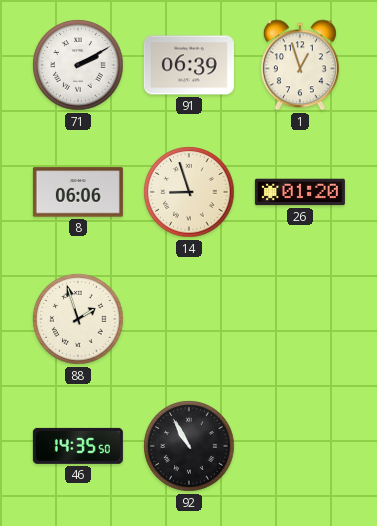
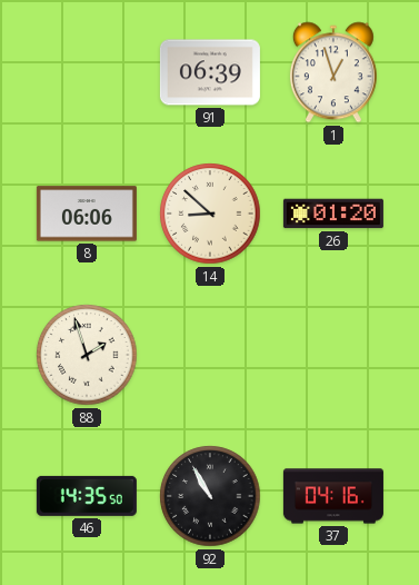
71: 2:10 -> none (78, 65)
14: 8:57 -> 8:52 (210, 214)
37: none -> 04:16 (333, 496)
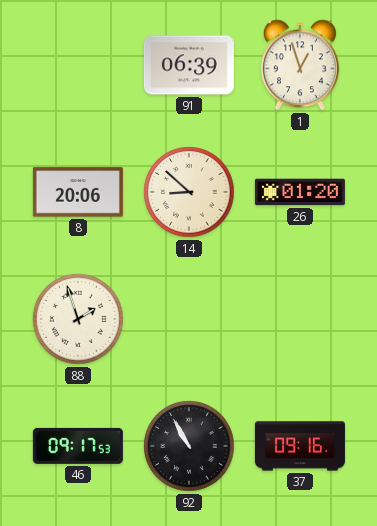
8: 06:06 -> 20:06 (78, 192)
46: 14:35 -> 09:17 (78, 446)
37: 04:16 -> 09:16 (300, 446)
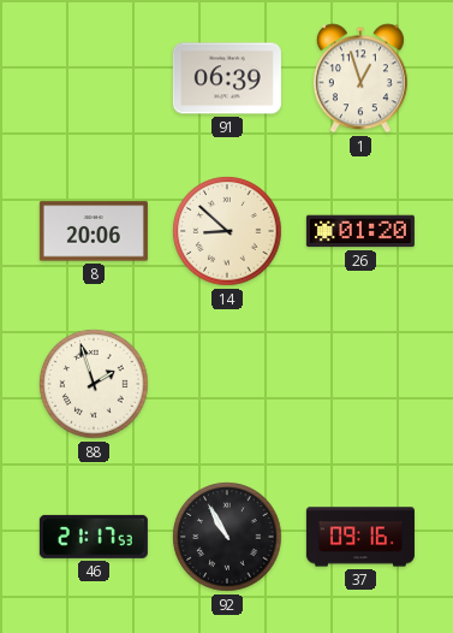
46: 09:17 -> 21:17 (94, 537)
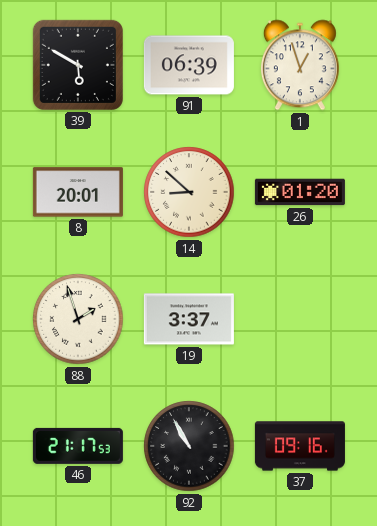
39: none -> 5:50 (78, 65)
8: 20:06 -> 20:01 (78, 192)
19: none -> 3:37 (189, 319)
